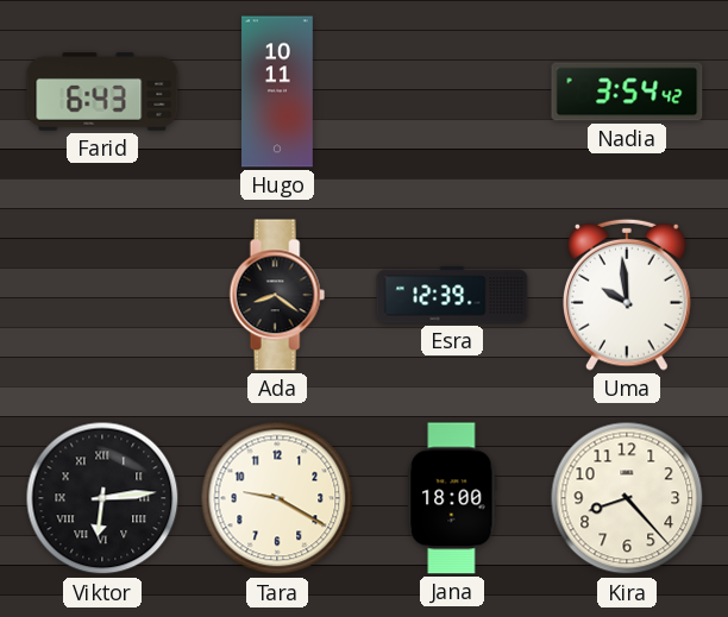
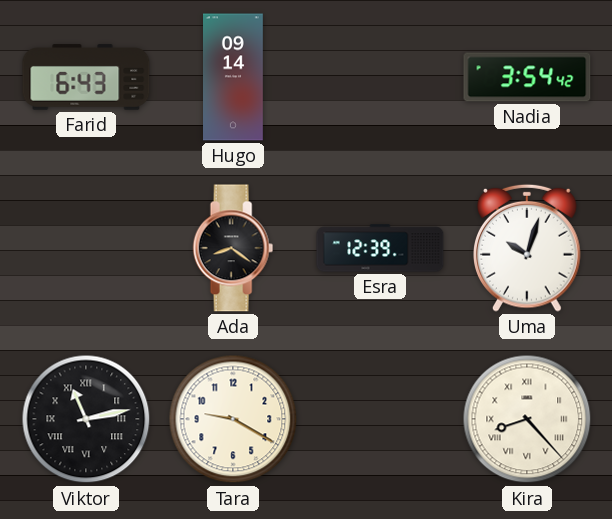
Hugo: 10:11 -> 09:14 (234, 77)
Uma: 9:59 -> 10:03 (528, 248)
Viktor: 6:14 -> 11:13 (86, 419)
Jana: 18:00 -> none (452, 498)
Kira numerals: Arabic -> Roman (527, 419)
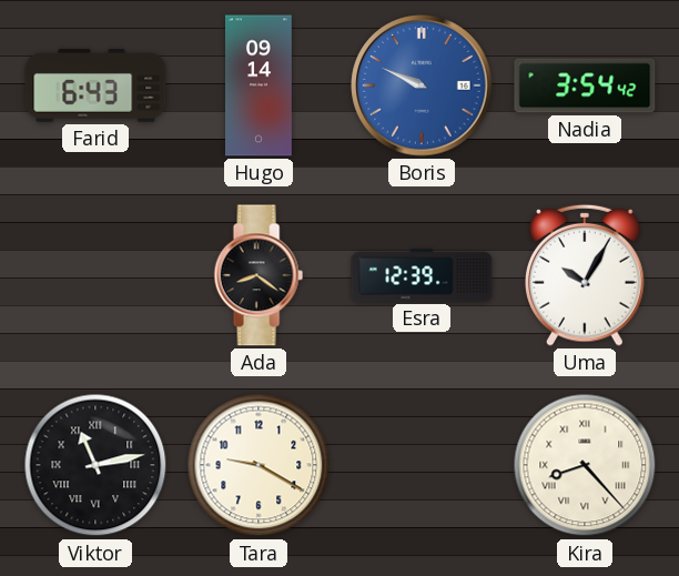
Boris: none -> 9:49 (422, 85)
Uma: 10:03 -> 10:05 (586, 275)
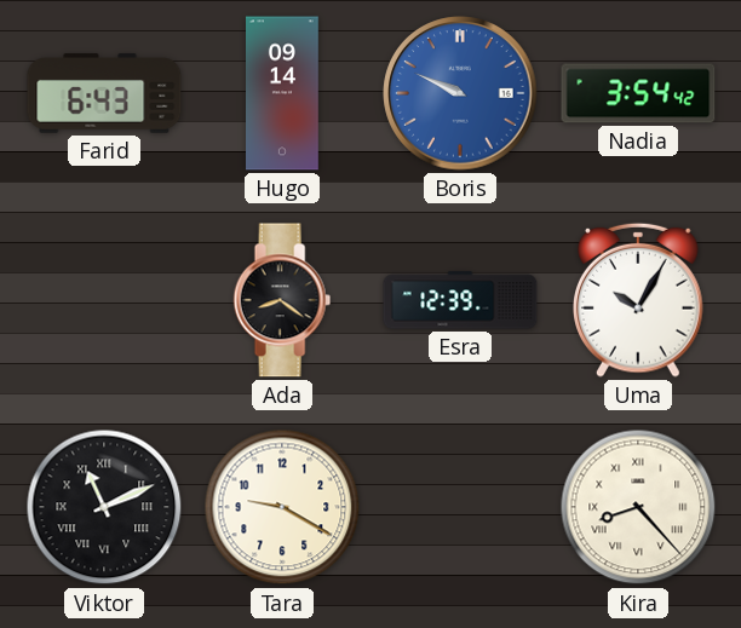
Viktor: 11:13 -> 11:11 (104, 507)
